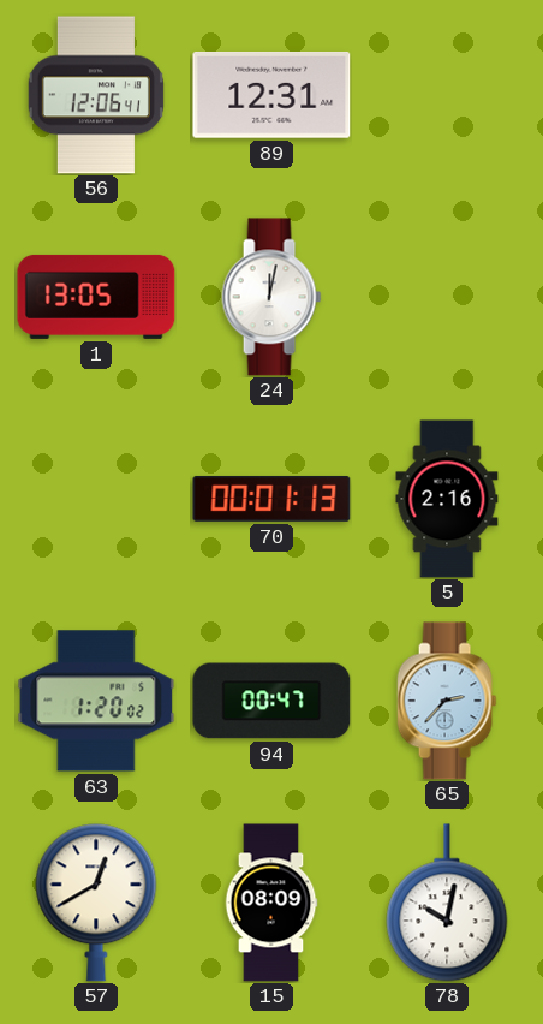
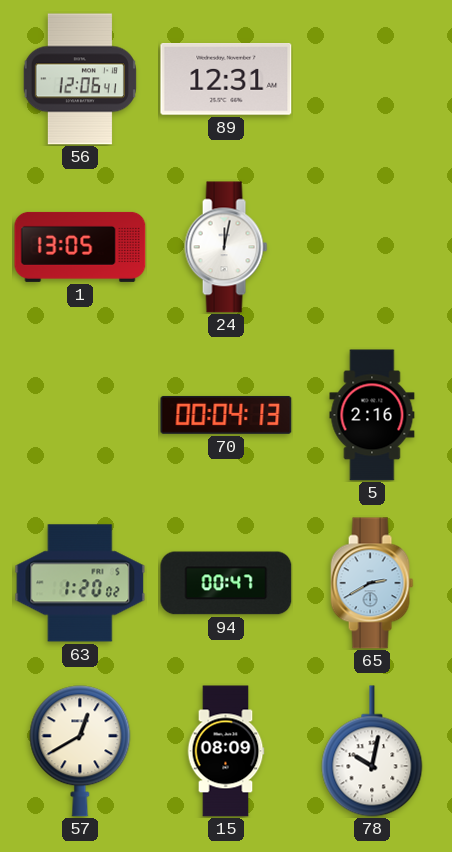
70: 00:01 -> 00:04 (226, 415)
65: 2:37 -> 2:40 (372, 583)
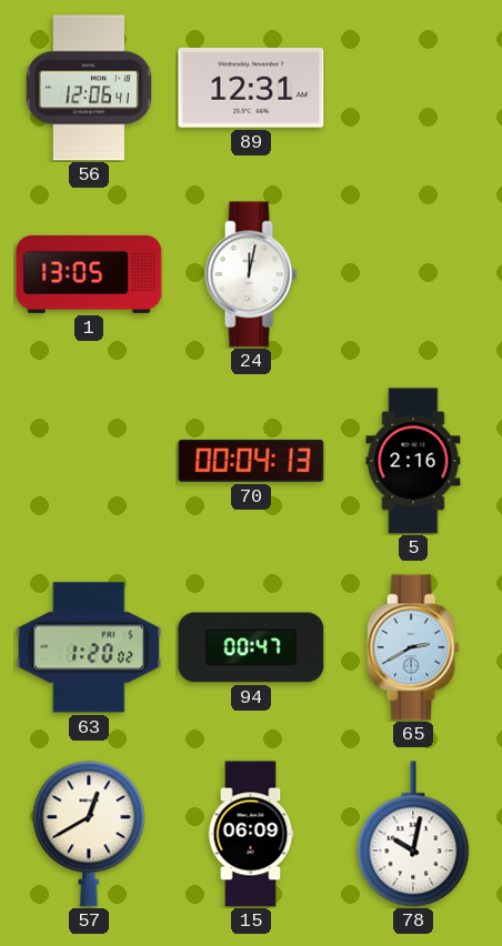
15: 08:09 -> 06:09 (251, 834)
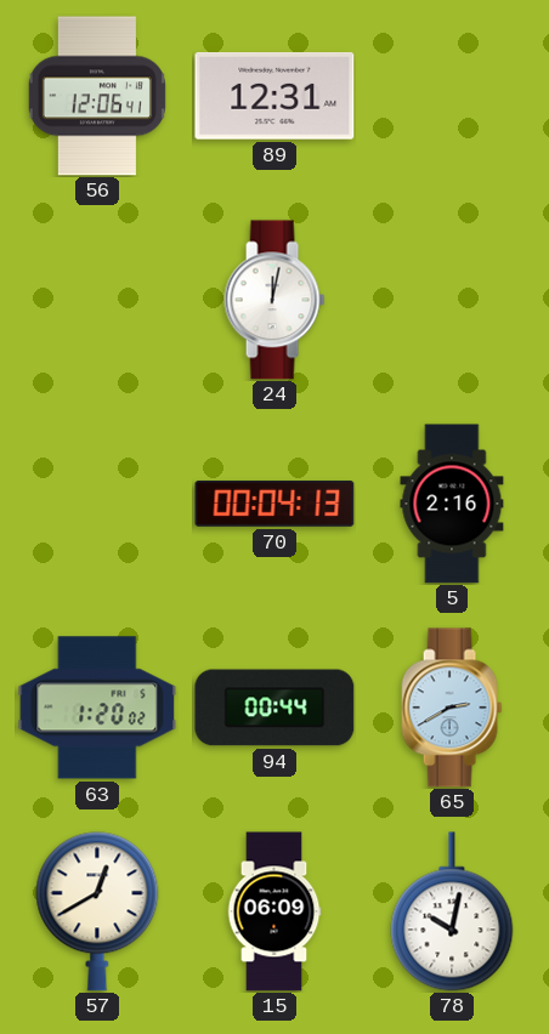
1: 13:05 -> none (89, 274)
94: 00:47 -> 00:44 (274, 708)
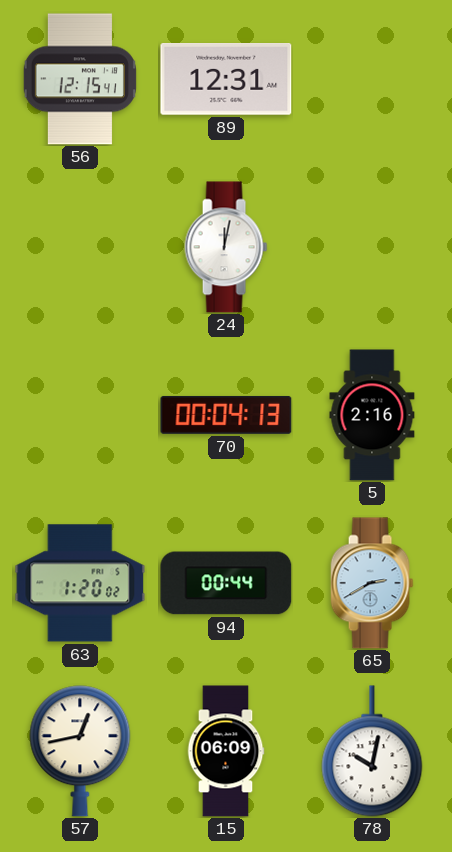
56: 12:06 -> 12:15 (80, 79)
57: 12:40 -> 12:43 (80, 751)
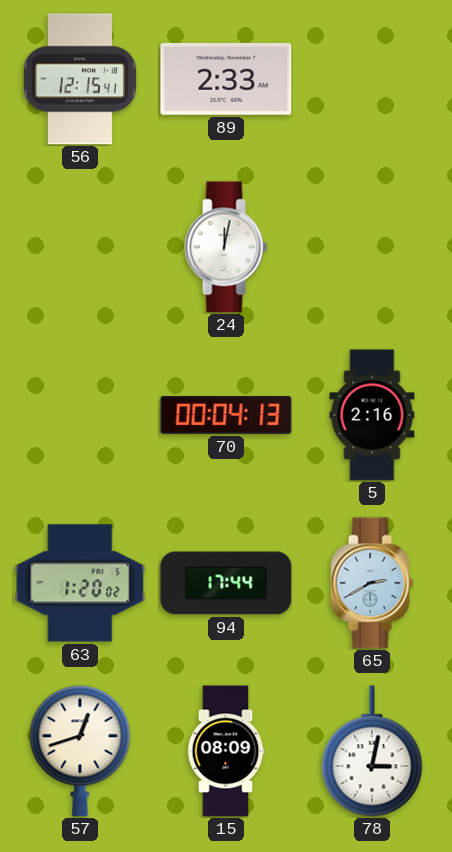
89: 12:31 -> 2:33 (226, 80)
94: 00:44 -> 17:44 (226, 583)
57: 12:43 -> 12:42 (80, 751)
15: 06:09 -> 08:09 (226, 751)
78: 10:02 -> 3:02 (372, 751)
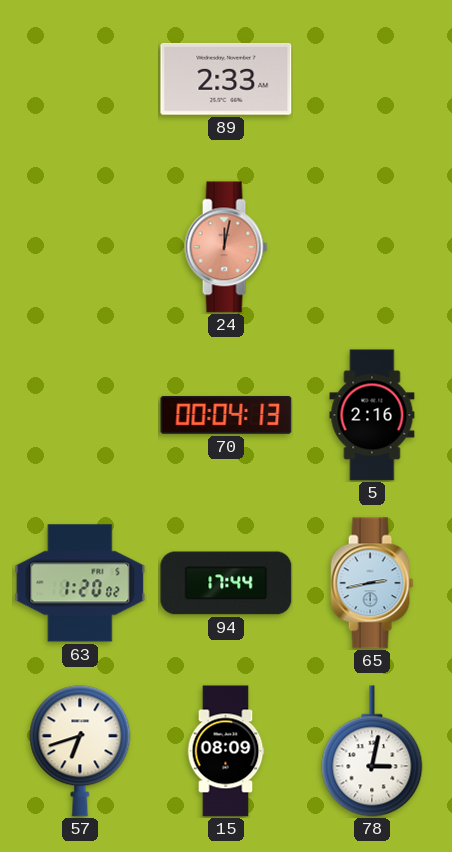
56: 12:15 -> none (80, 79)
24 dial: white -> salmon (226, 247)
65: 2:40 -> 2:43 (372, 583)
57: 12:42 -> 6:42 (80, 751)
